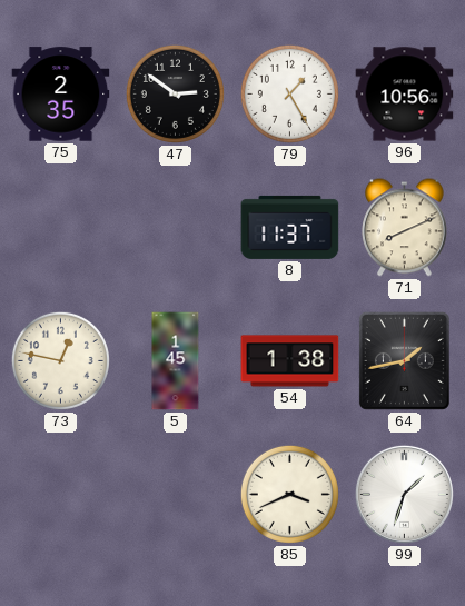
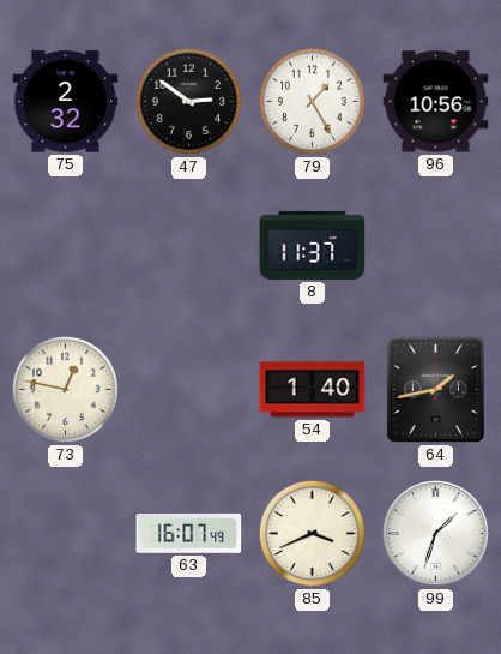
75: 2:35 -> 2:32 (66, 102)
71: 8:11 -> none (405, 228)
5: 1:45 -> none (176, 361)
54: 1:38 -> 1:40 (313, 390)
63: none -> 16:07 (189, 534)
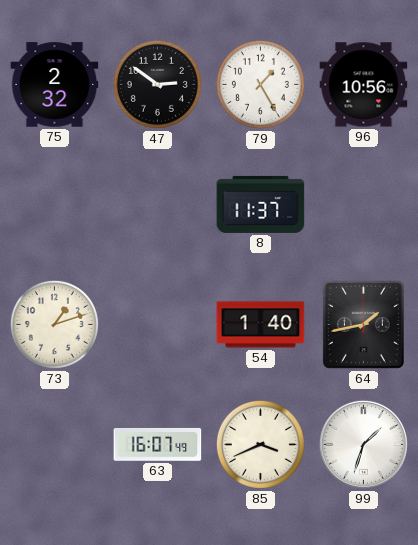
73: 12:47 -> 1:12 (54, 324)
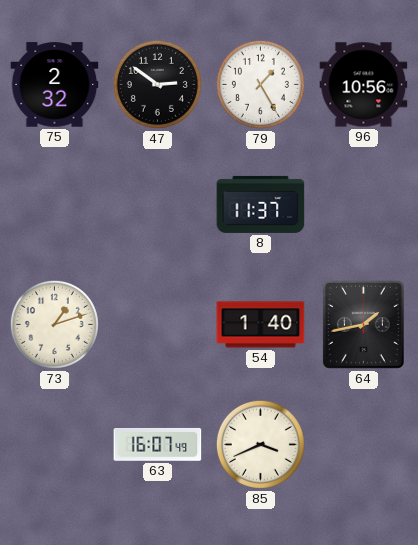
99: 1:33 -> none (363, 444)
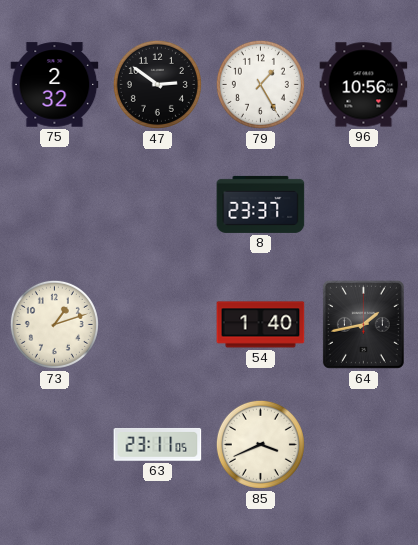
8: 11:37 -> 23:37 (261, 204)
63: 16:07 -> 23:11 (158, 445)
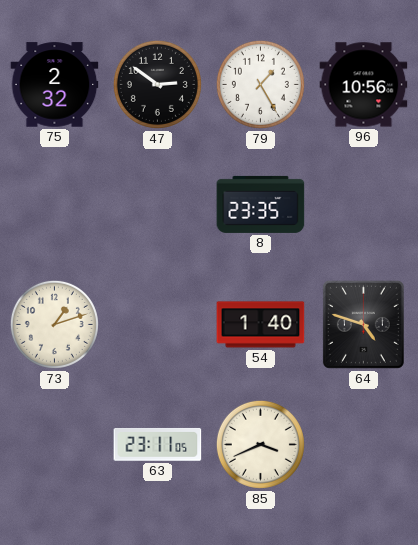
8: 23:37 -> 23:35 (261, 204)
64: 1:43 -> 4:48 (363, 324)
